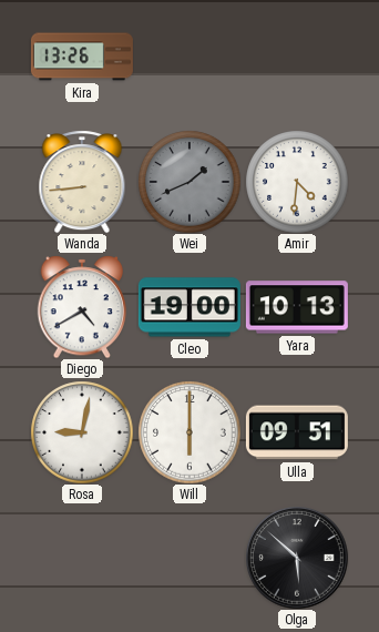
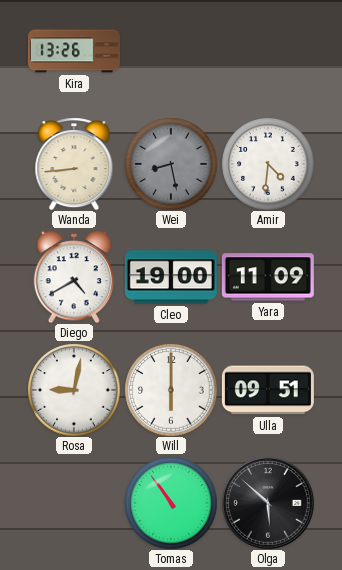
Wei: 1:41 -> 8:28 (171, 164)
Yara: 10:13 -> 11:09 (268, 277)
Tomas: none -> 10:54 (171, 503)
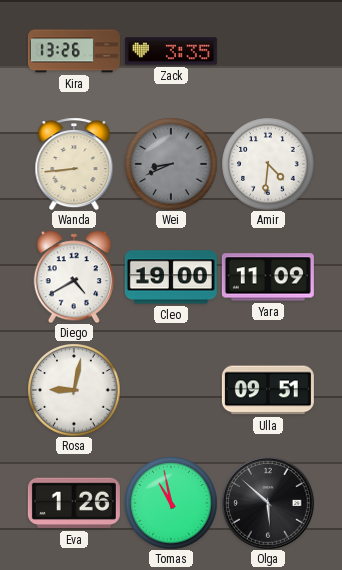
Zack: none -> 3:35 (171, 51)
Wei: 8:28 -> 8:41 (171, 164)
Will: 6:00 -> none (171, 390)
Eva: none -> 1:26 (74, 503)
Tomas: 10:54 -> 10:58 (171, 503)
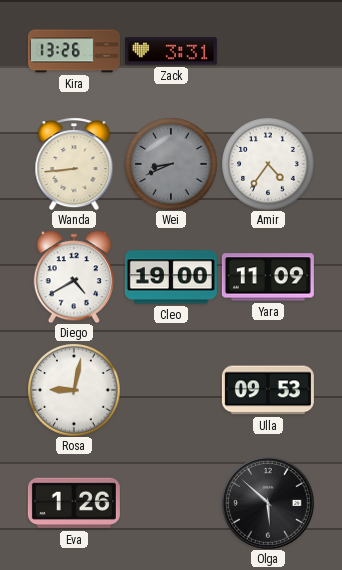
Zack: 3:35 -> 3:31 (171, 51)
Amir: 4:31 -> 4:36 (268, 164)
Ulla: 09:51 -> 09:53 (268, 390)
Tomas: 10:58 -> none (171, 503)
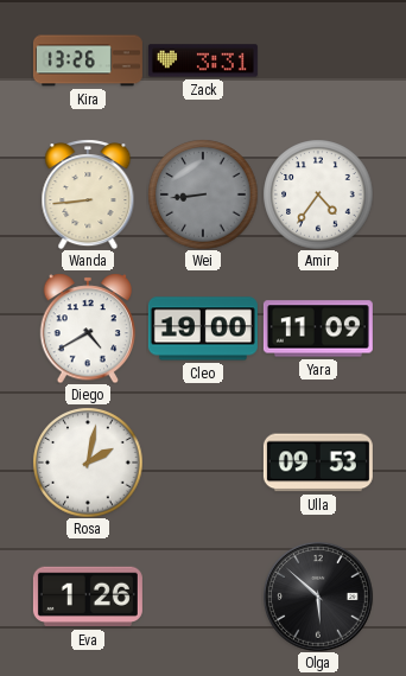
Wei: 8:41 -> 8:44 (203, 194)
Rosa: 9:02 -> 2:02 (88, 463)
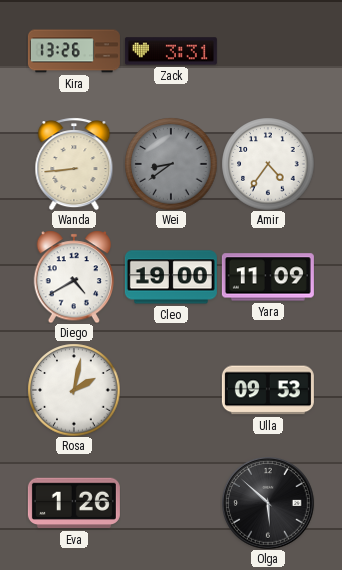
Wei: 8:44 -> 8:39 (171, 164)
